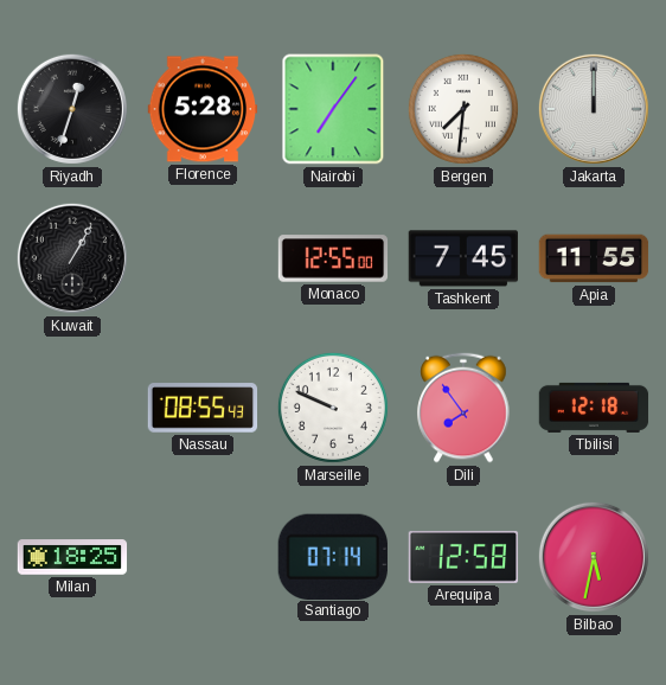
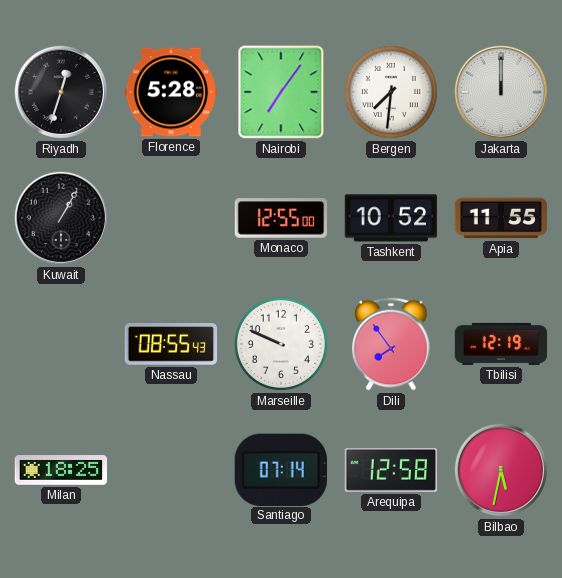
Tashkent: 7:45 -> 10:52 (390, 218)
Tbilisi: 12:18 -> 12:19 (501, 344)
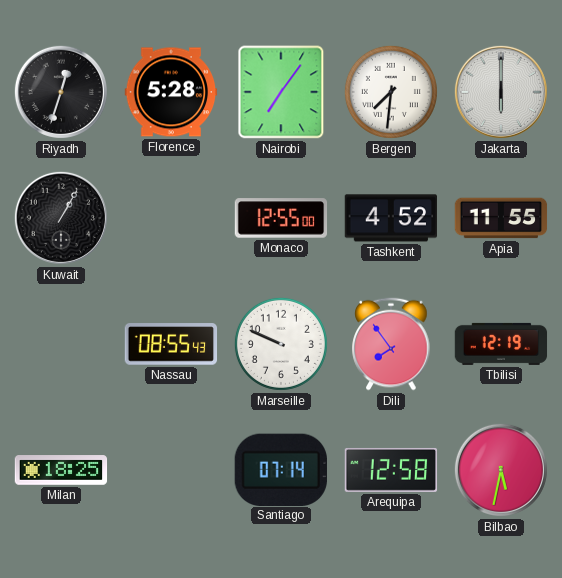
Jakarta: 12:00 -> 6:00 (501, 92)
Tashkent: 10:52 -> 4:52 (390, 218)
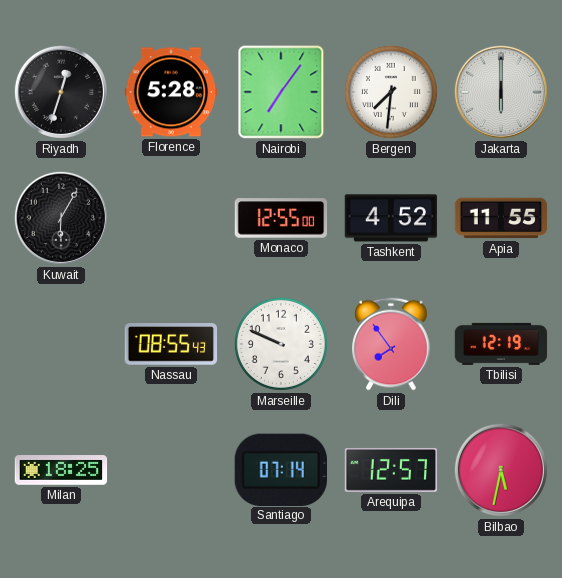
Kuwait: 1:05 -> 6:05 (61, 218)
Arequipa: 12:58 -> 12:57 (391, 470)
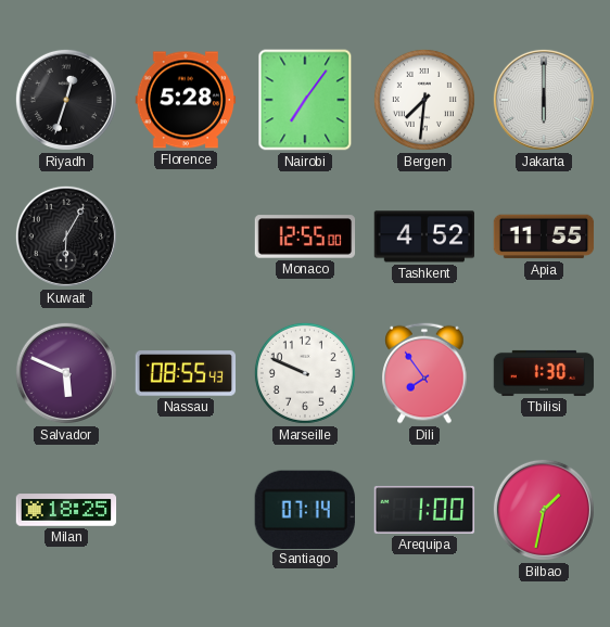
Salvador: none -> 5:49 (66, 373)
Tbilisi: 12:19 -> 1:30 (544, 373)
Arequipa: 12:57 -> 1:00 (424, 510)
Bilbao: 5:32 -> 1:32 (544, 510)
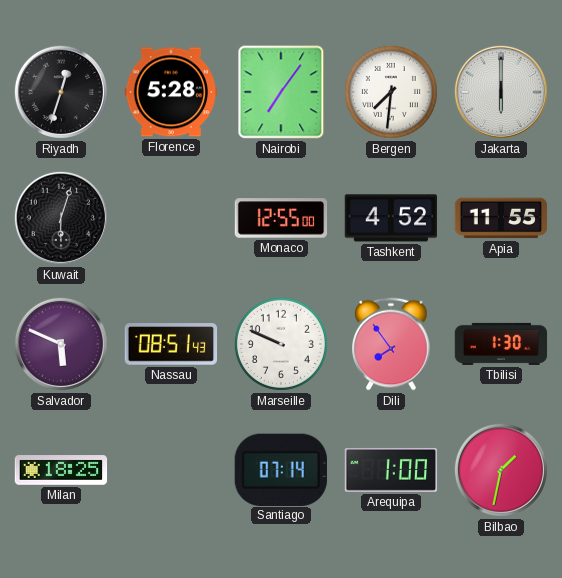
Kuwait: 6:05 -> 6:03 (61, 218)
Nassau: 08:55 -> 08:51 (171, 344)
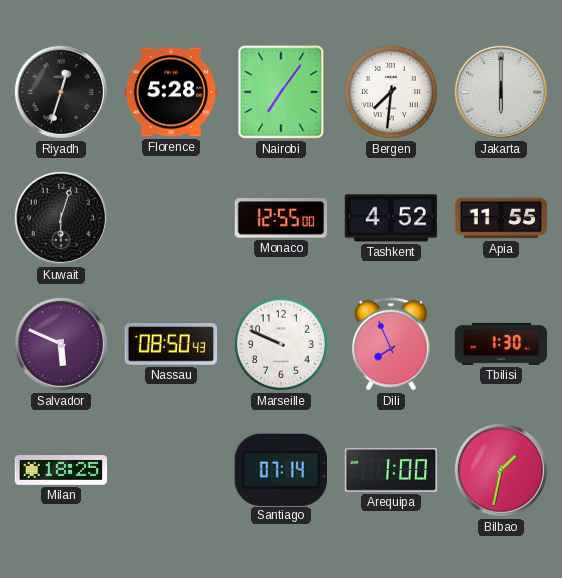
Nassau: 08:51 -> 08:50 (171, 344)
Dili: 7:54 -> 7:56 (391, 344)
